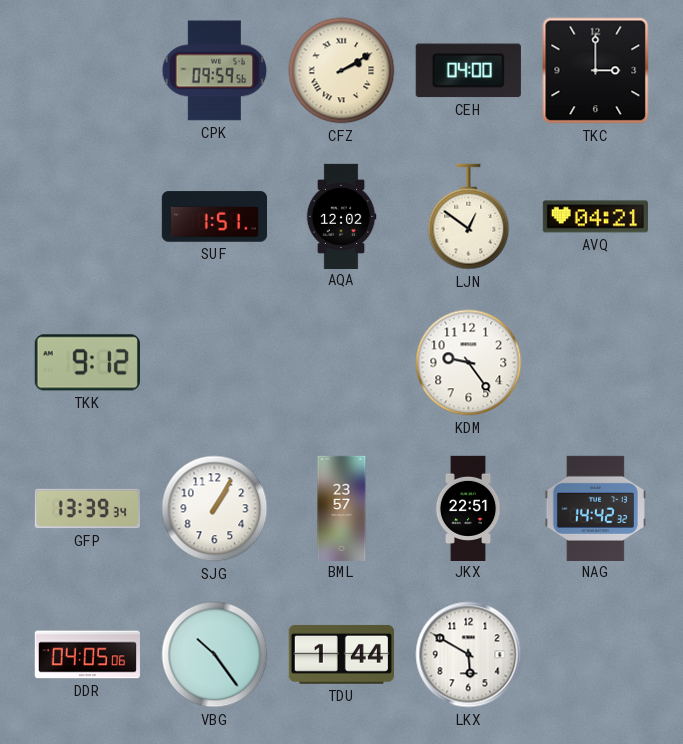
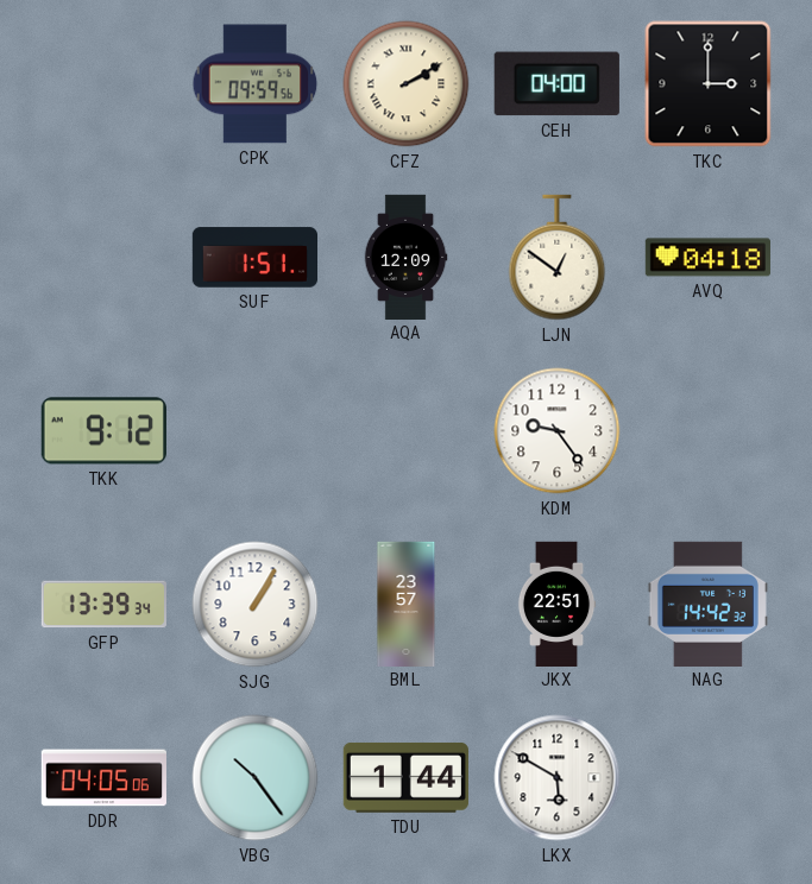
AQA: 12:02 -> 12:09 (405, 257)
AVQ: 04:21 -> 04:18 (707, 258)
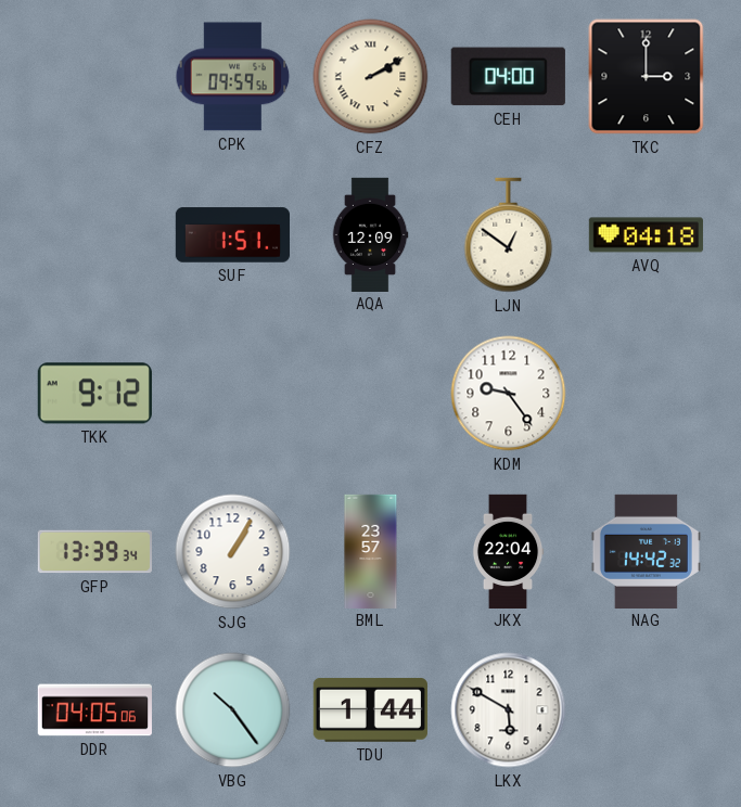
JKX: 22:51 -> 22:04 (508, 551)
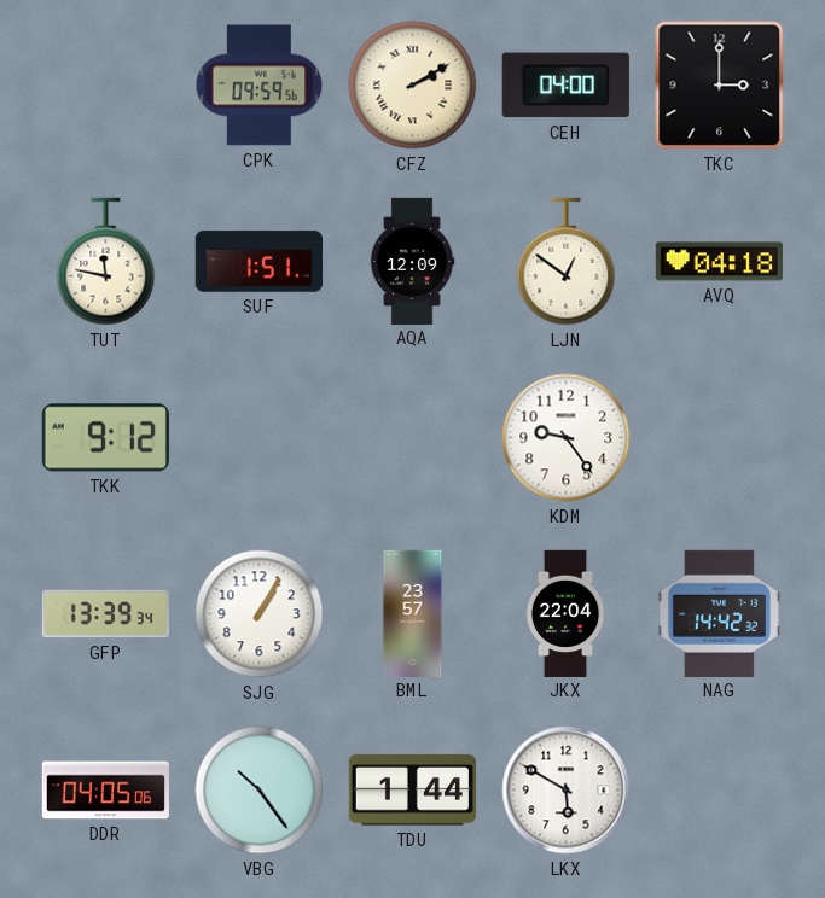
TUT: none -> 11:47 (106, 262)
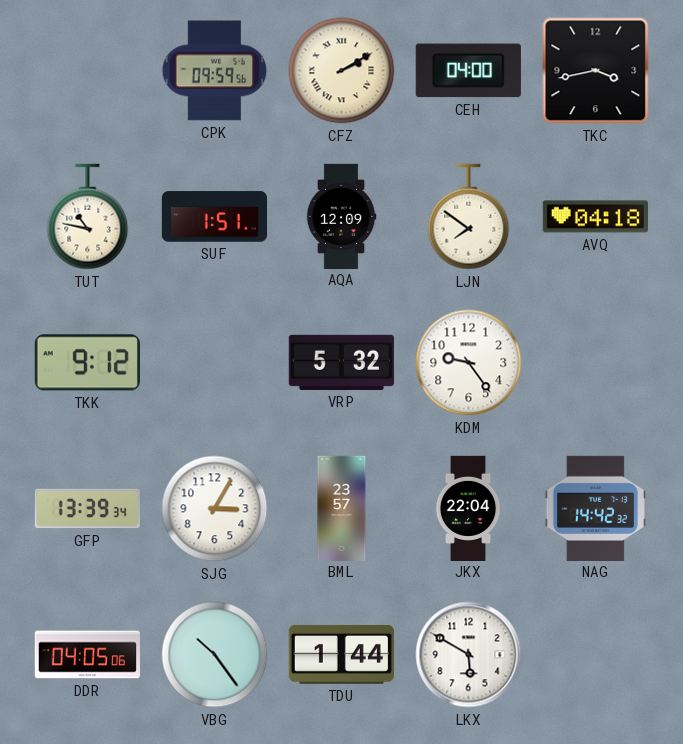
TKC: 3:00 -> 3:43 (596, 71)
TUT: 11:47 -> 10:47 (88, 217)
LJN: 12:51 -> 7:51 (469, 217)
VRP: none -> 5:32 (341, 362)
SJG: 1:05 -> 3:05 (215, 509)
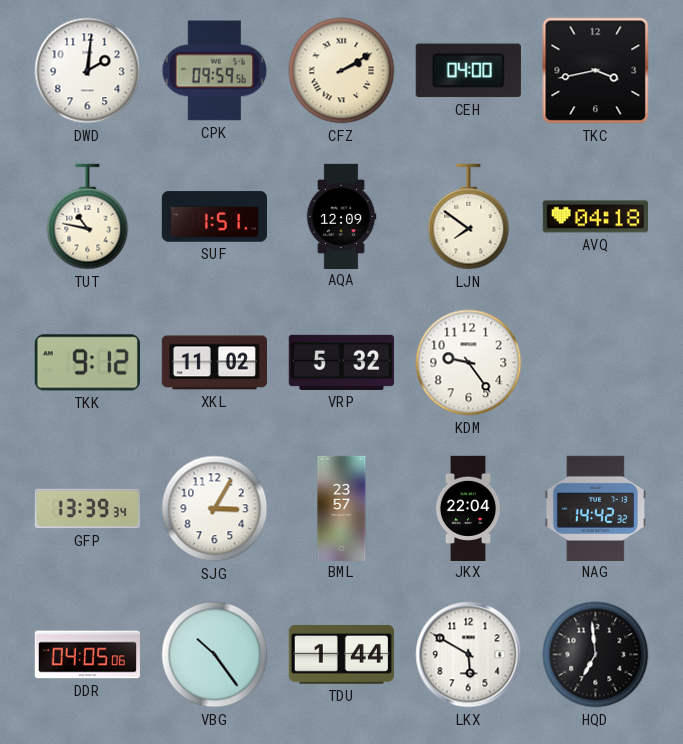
DWD: none -> 2:01 (88, 71)
XKL: none -> 11:02 (214, 363)
HQD: none -> 6:59 (596, 655)
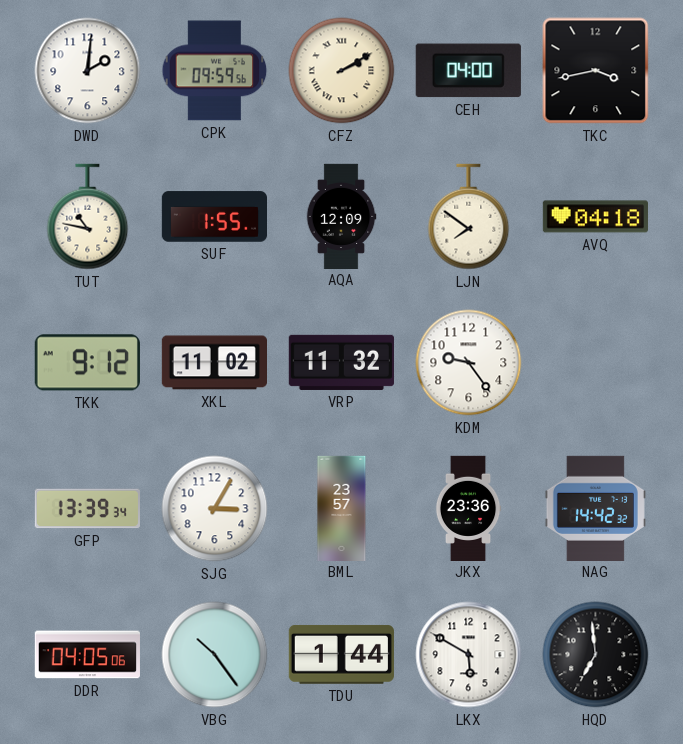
SUF: 1:51 -> 1:55 (214, 217)
VRP: 5:32 -> 11:32 (341, 362)
JKX: 22:04 -> 23:36 (468, 508)
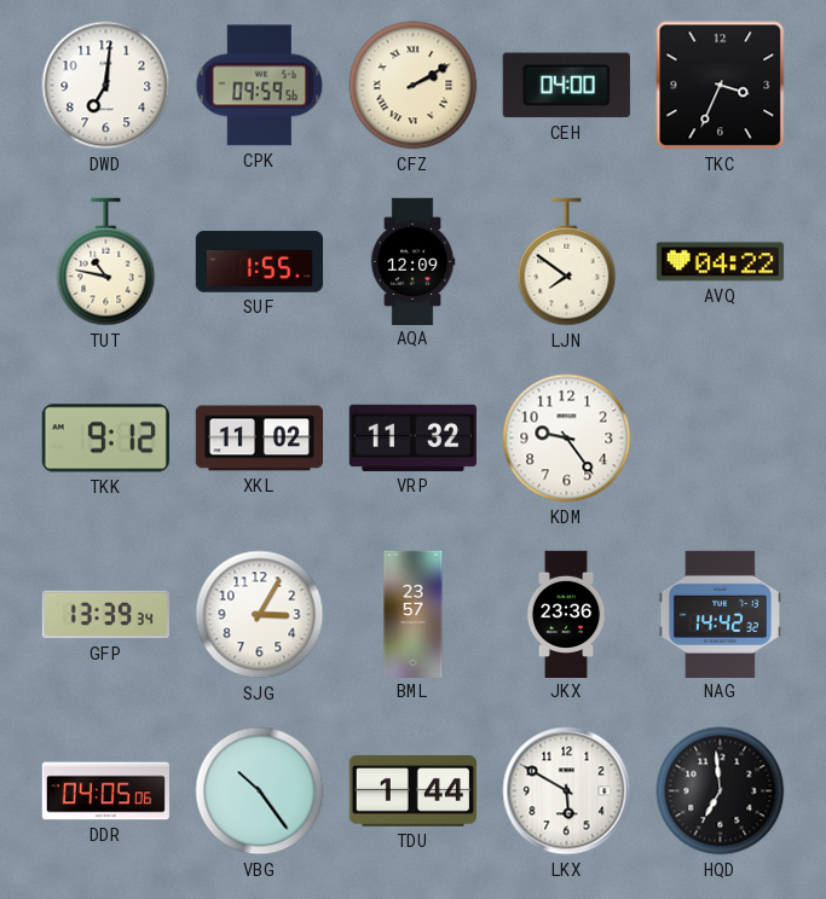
DWD: 2:01 -> 7:01 (106, 86)
TKC: 3:43 -> 3:34 (721, 86)
AVQ: 04:18 -> 04:22 (720, 262)
